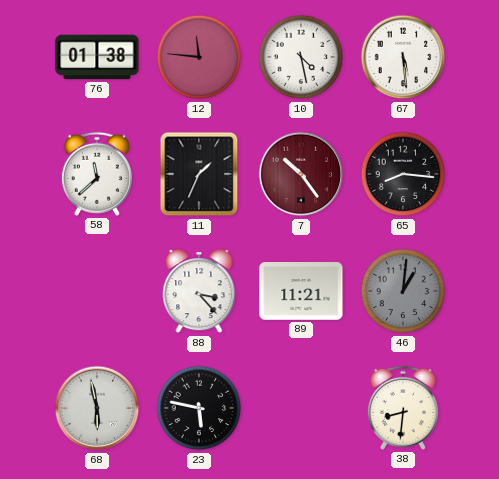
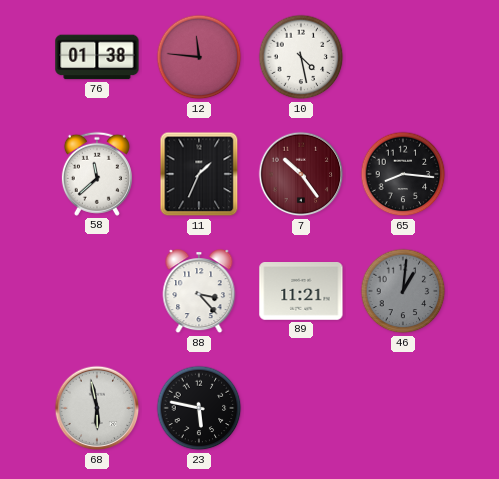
67: 5:29 -> none (403, 57)
38: 8:31 -> none (403, 408)
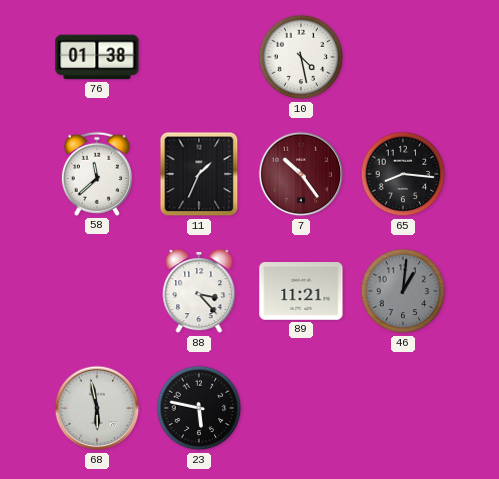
12: 11:46 -> none (199, 57)
